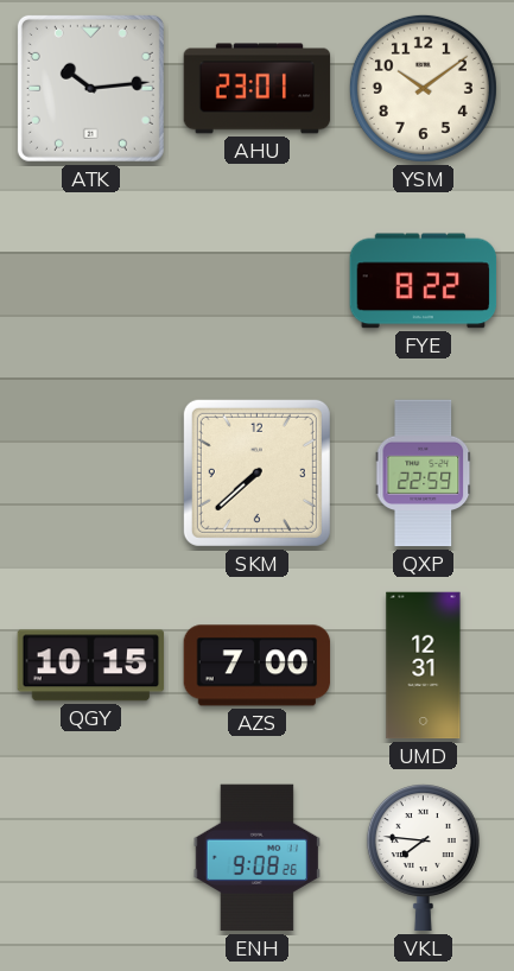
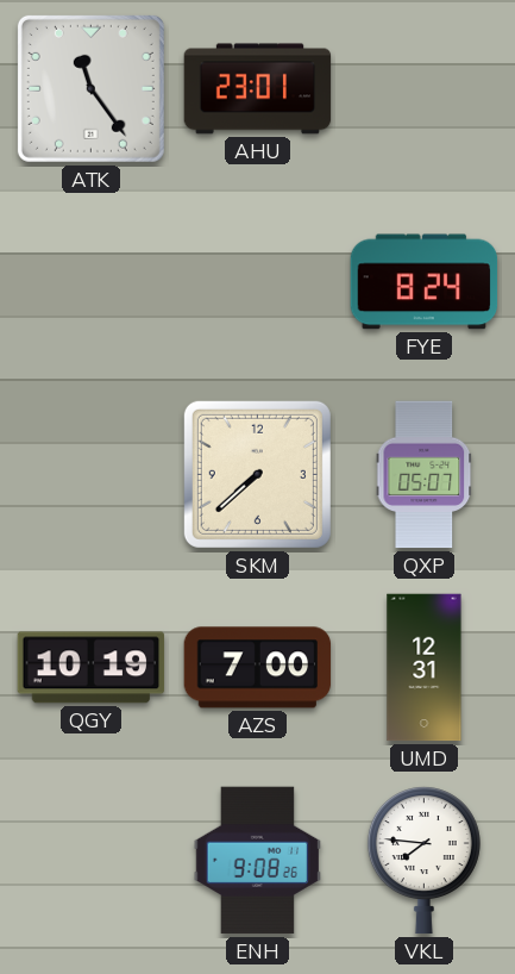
ATK: 10:14 -> 11:24 (90, 88)
YSM: 10:09 -> none (423, 88)
FYE: 8:22 -> 8:24 (425, 282)
QXP: 22:59 -> 05:07 (425, 475)
QGY: 10:15 -> 10:19 (92, 668)
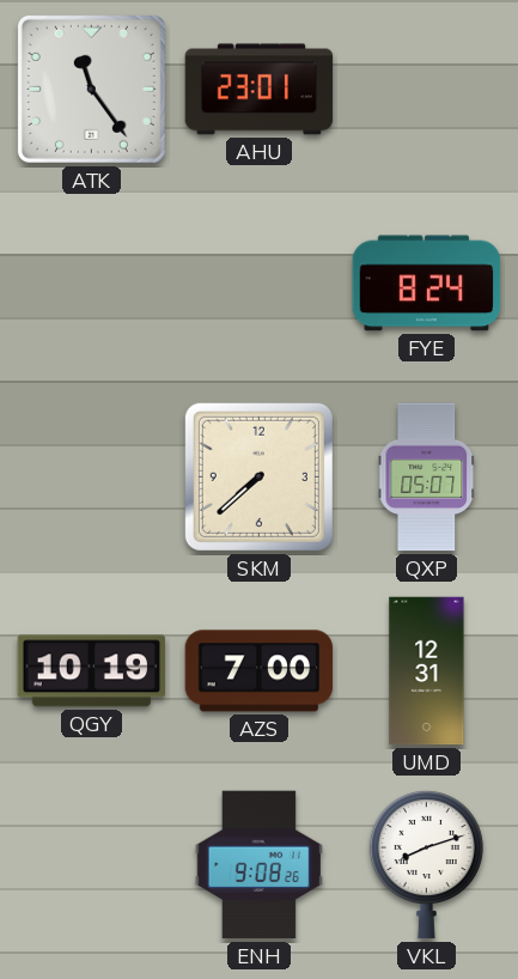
VKL: 7:46 -> 8:12 (426, 865)
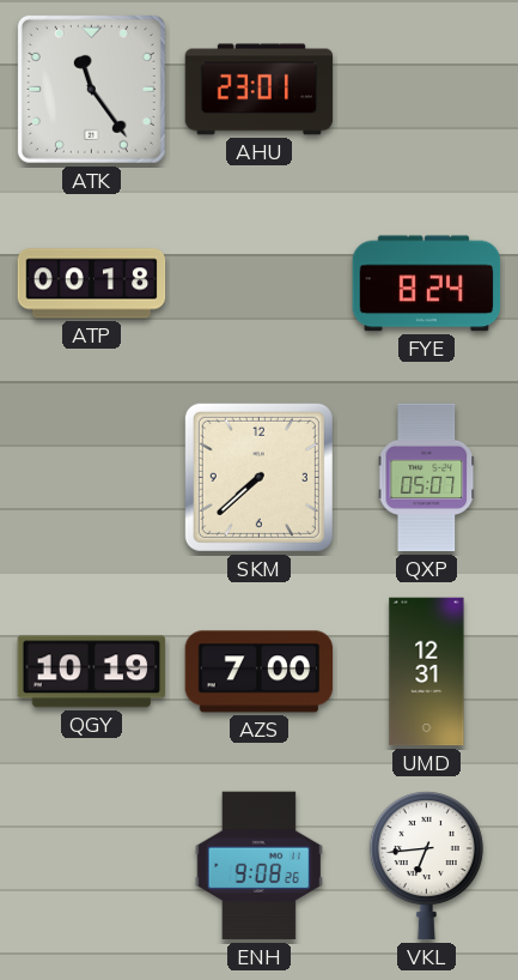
ATP: none -> 00:18 (92, 284)
VKL: 8:12 -> 6:44 (426, 866)
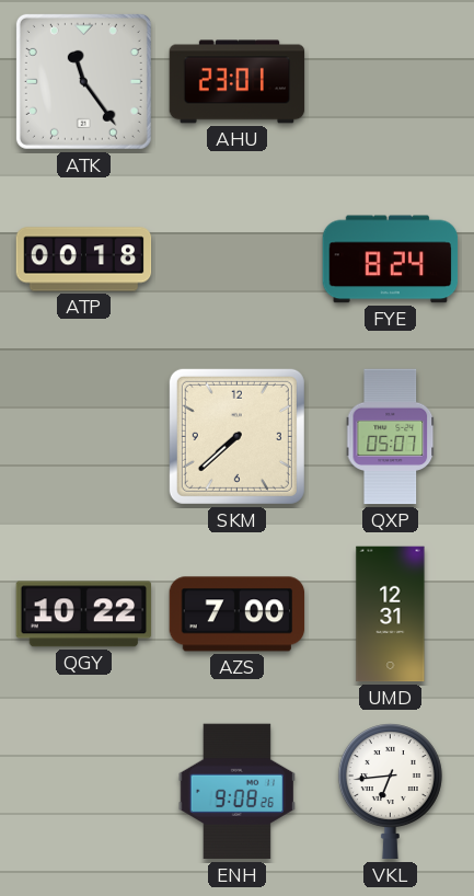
QGY: 10:19 -> 10:22 (84, 614)
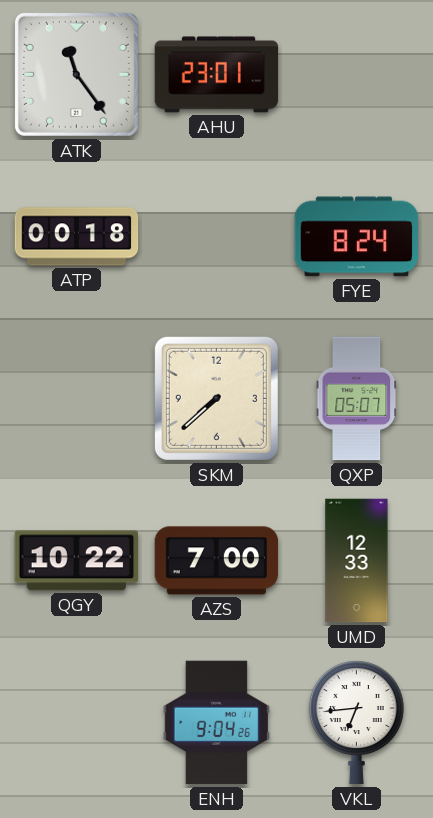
UMD: 12:31 -> 12:33 (357, 561)
ENH: 9:08 -> 9:04 (217, 723)
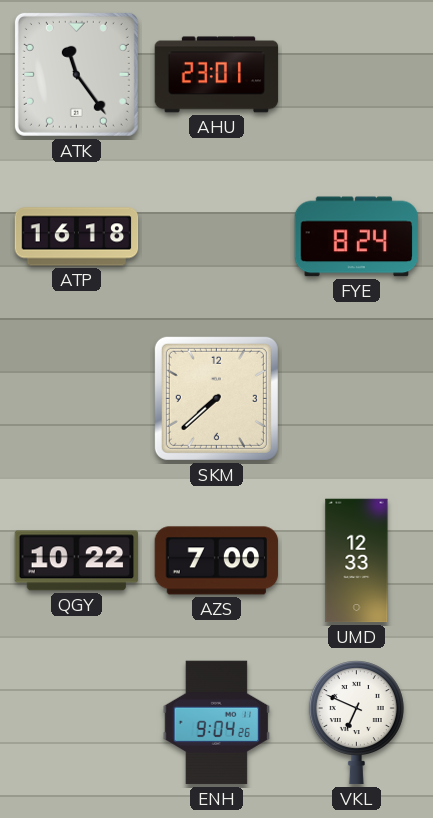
ATP: 00:18 -> 16:18 (77, 237)
QXP: 05:07 -> none (357, 399)
VKL: 6:44 -> 6:49 (356, 723)
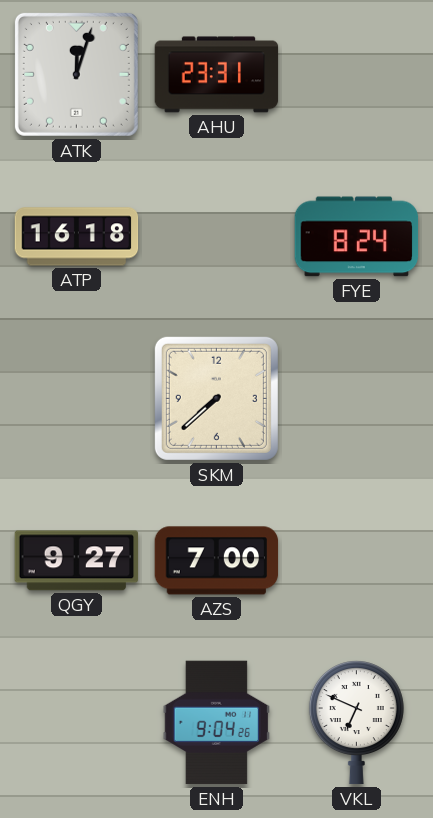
ATK: 11:24 -> 12:03 (76, 74)
AHU: 23:01 -> 23:31 (217, 75)
QGY: 10:22 -> 9:27 (77, 561)
UMD: 12:33 -> none (357, 561)
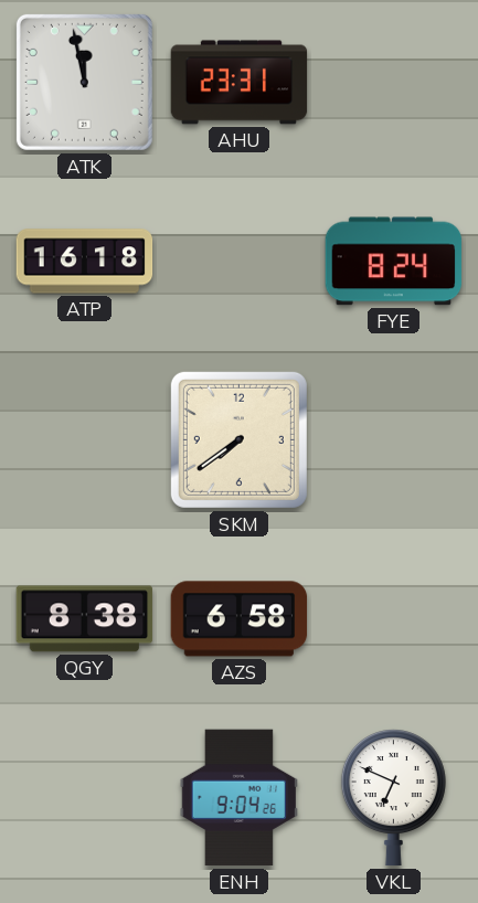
ATK: 12:03 -> 11:58 (84, 82)
SKM: 7:38 -> 7:39 (238, 439)
QGY: 9:27 -> 8:38 (85, 619)
AZS: 7:00 -> 6:58 (240, 619)
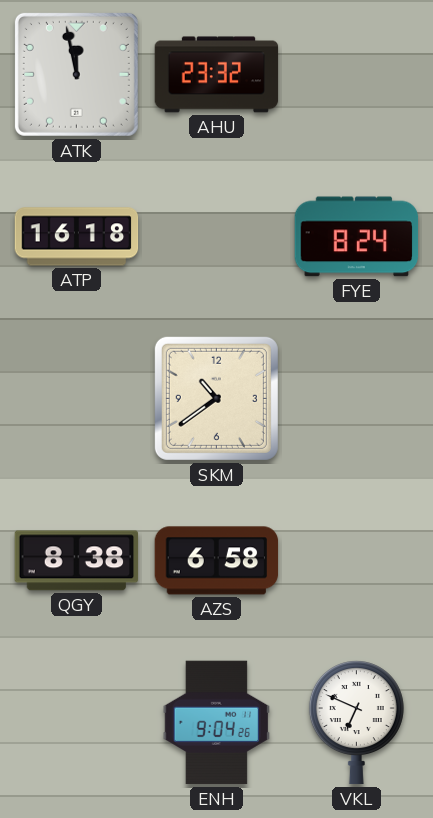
AHU: 23:31 -> 23:32 (217, 75)
SKM: 7:39 -> 10:39 (216, 398)
